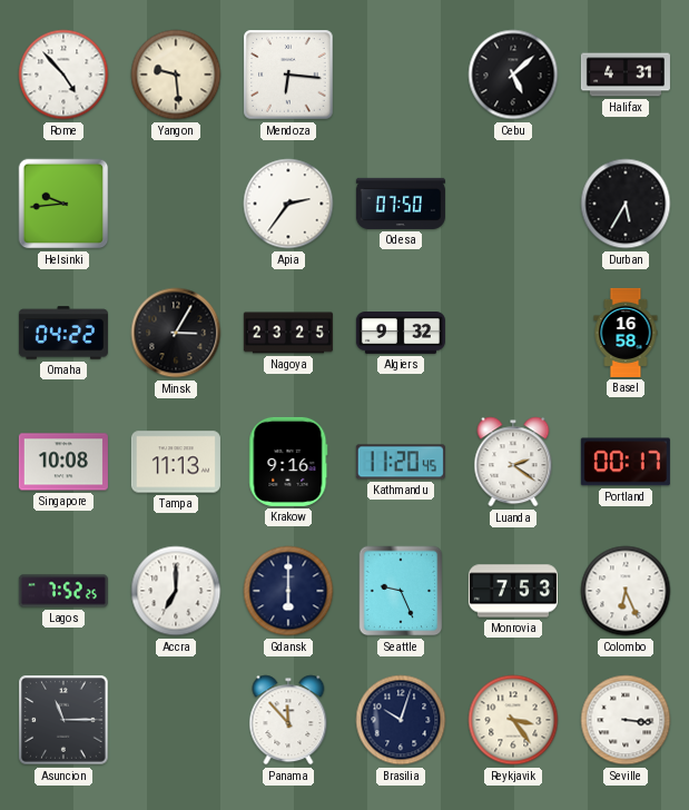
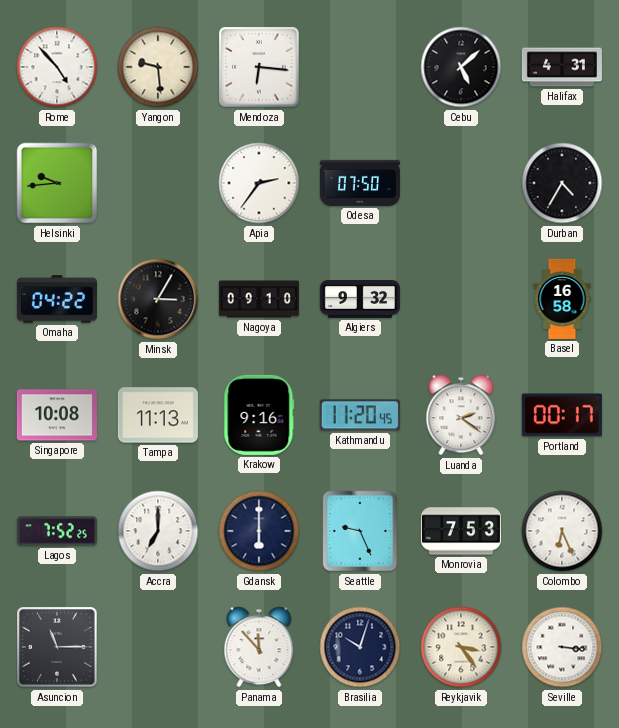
Durban: 5:35 -> 4:35 (562, 183)
Nagoya: 23:25 -> 09:10 (259, 299)
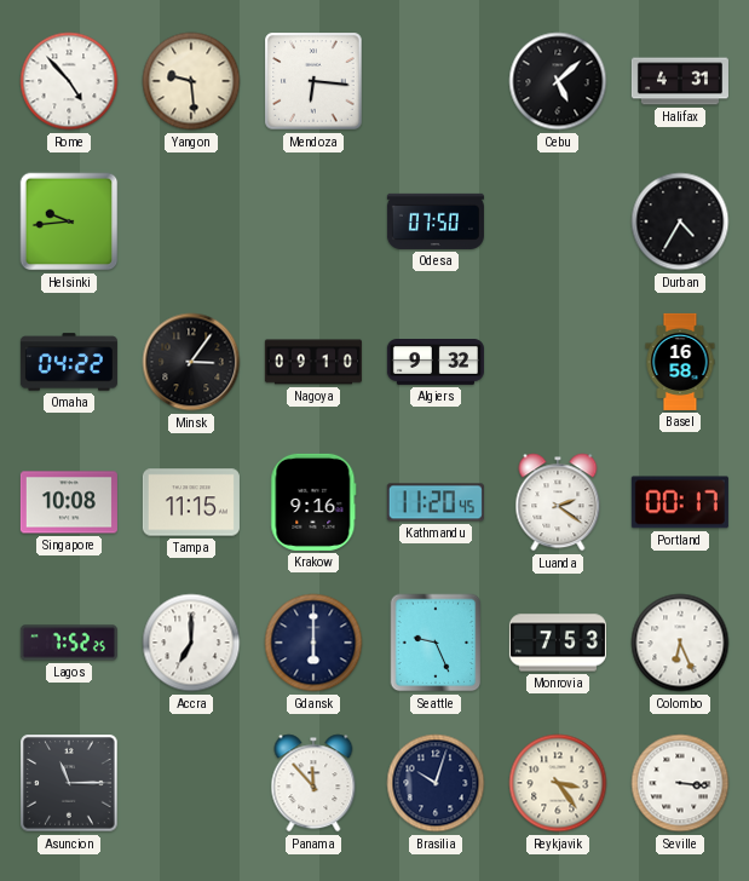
Apia: 2:36 -> none (259, 183)
Minsk: 3:05 -> 3:06 (191, 362)
Tampa: 11:13 -> 11:15 (191, 502)
